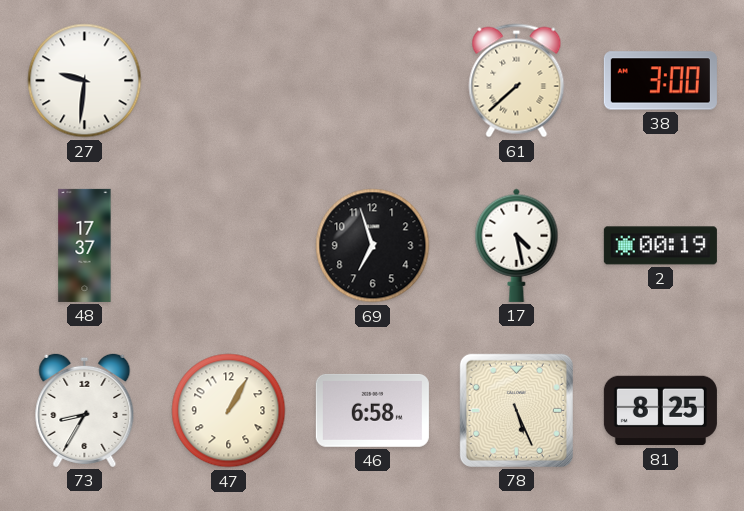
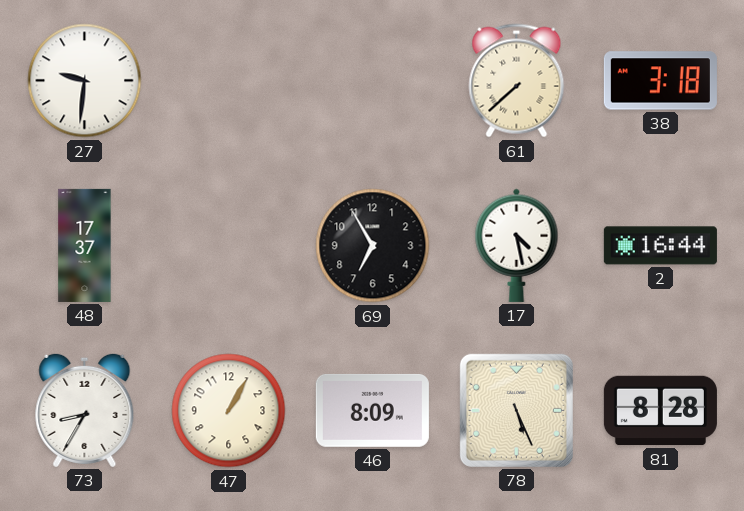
38: 3:00 -> 3:18 (660, 81)
69: 6:57 -> 6:55 (373, 246)
2: 00:19 -> 16:44 (660, 246)
46: 6:58 -> 8:09 (372, 410)
81: 8:25 -> 8:28 (660, 411)
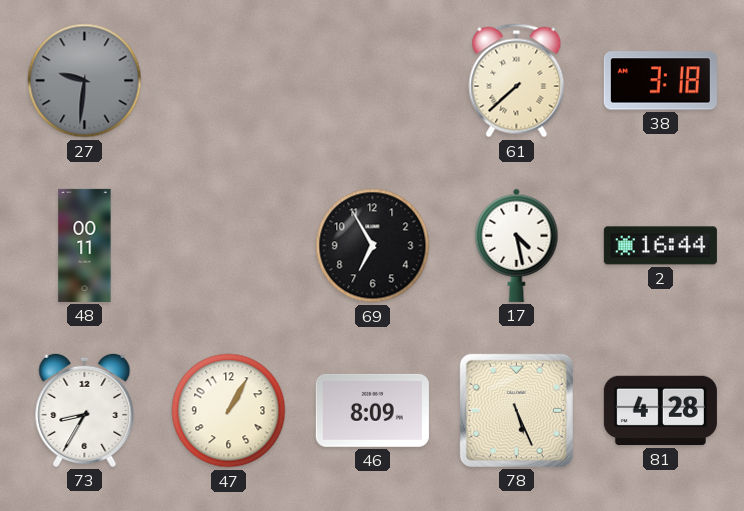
27 dial: white -> grey (85, 81)
48: 17:37 -> 00:11 (85, 245)
81: 8:28 -> 4:28 (660, 411)
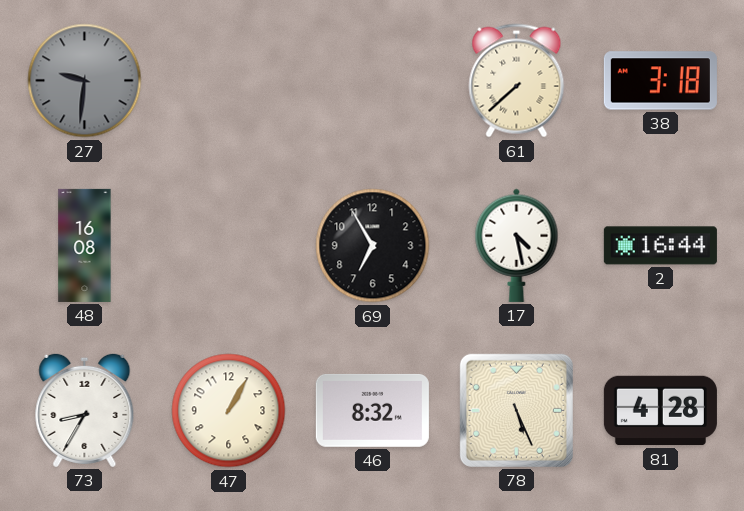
48: 00:11 -> 16:08 (85, 245)
46: 8:09 -> 8:32 (372, 410)
